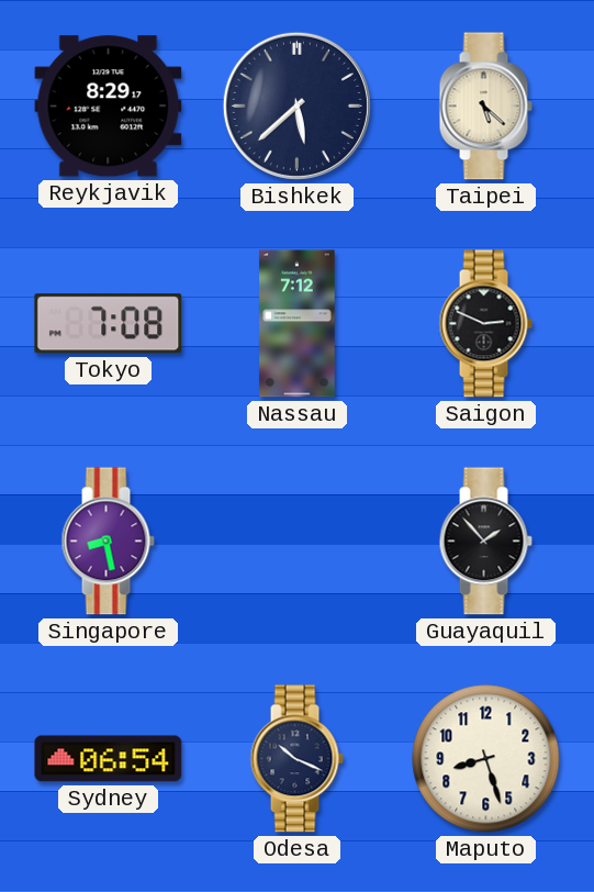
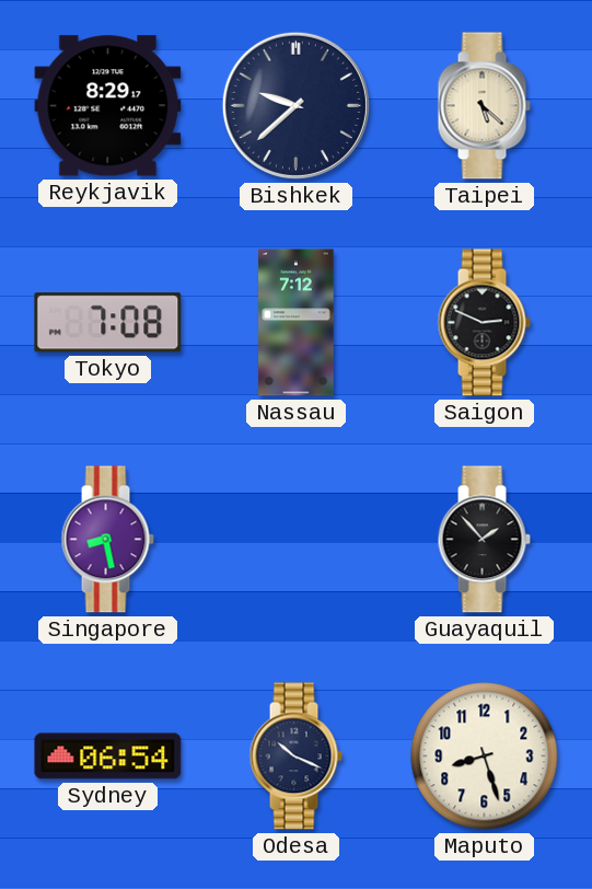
Bishkek: 5:38 -> 9:38 (295, 105)
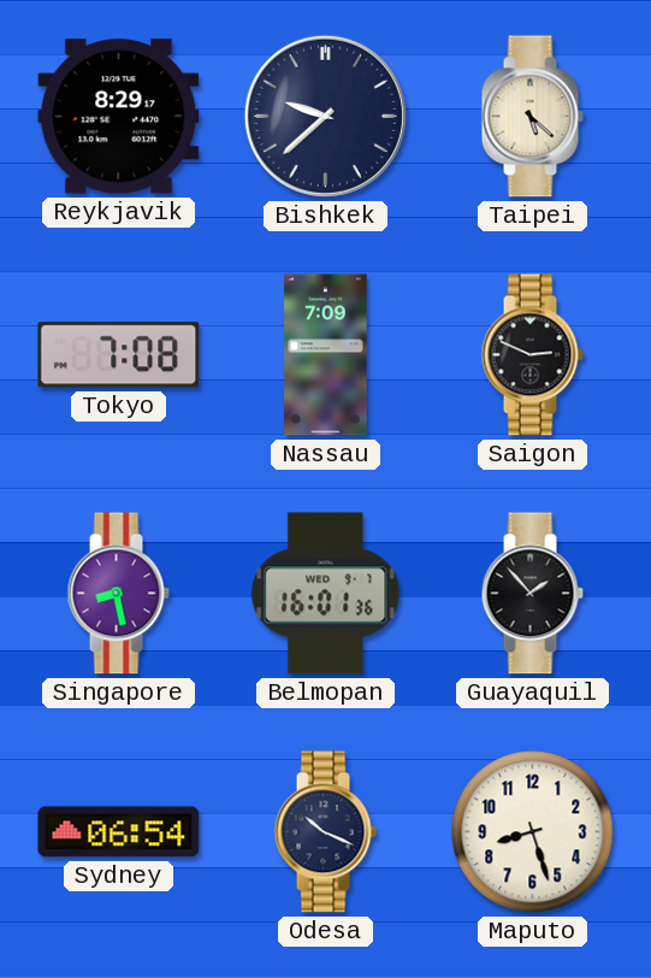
Nassau: 7:12 -> 7:09 (326, 355)
Belmopan: none -> 16:01 (326, 594)
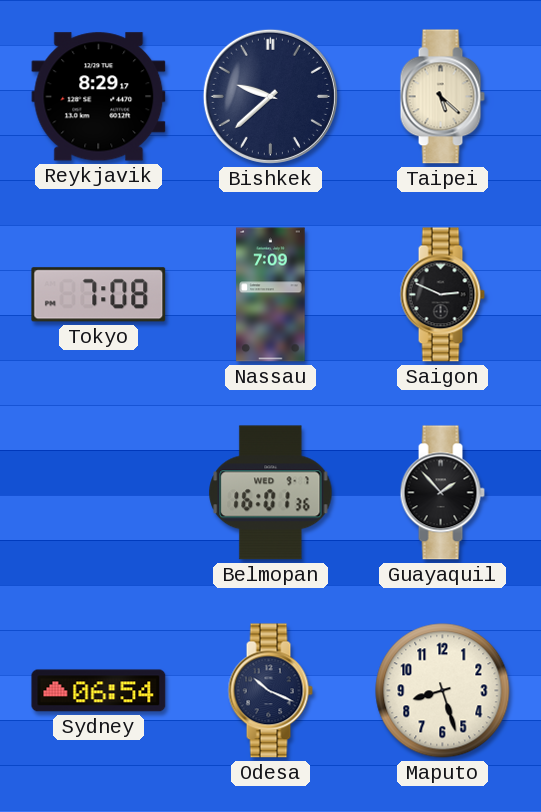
Singapore: 8:28 -> none (118, 594)
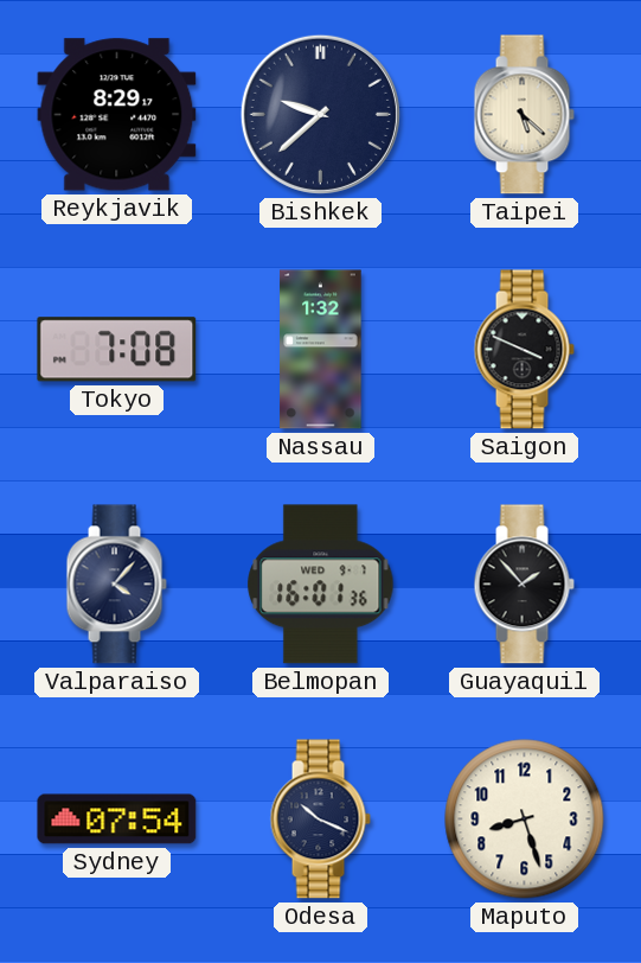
Nassau: 7:09 -> 1:32 (321, 350)
Saigon: 2:49 -> 3:49 (524, 350)
Valparaiso: none -> 4:07 (116, 585)
Sydney: 06:54 -> 07:54 (117, 819)
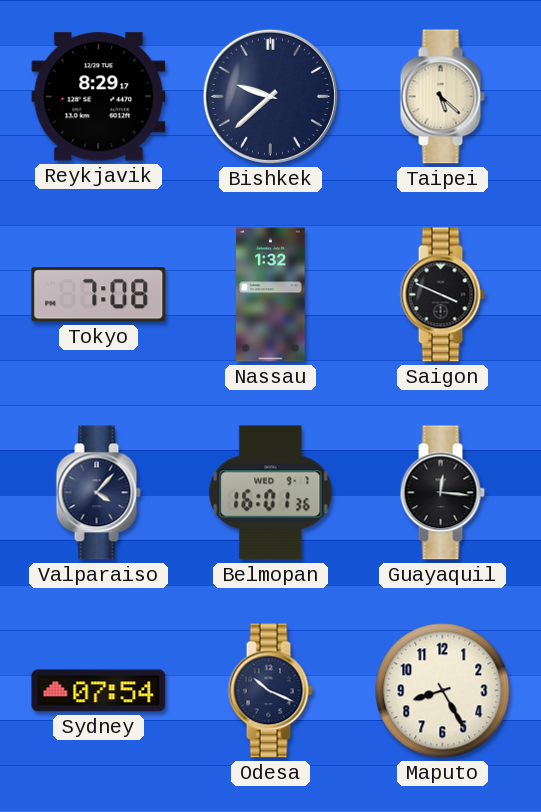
Guayaquil: 1:53 -> 12:16 (442, 493)
Maputo: 8:27 -> 8:25 (443, 691)
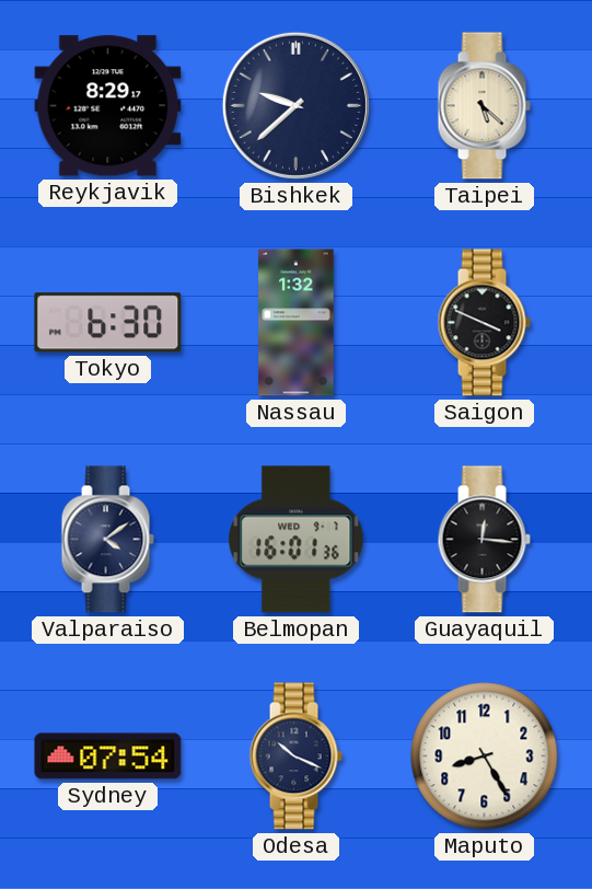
Tokyo: 7:08 -> 6:30 (108, 323)
Valparaiso: 4:07 -> 4:09 (107, 540)
